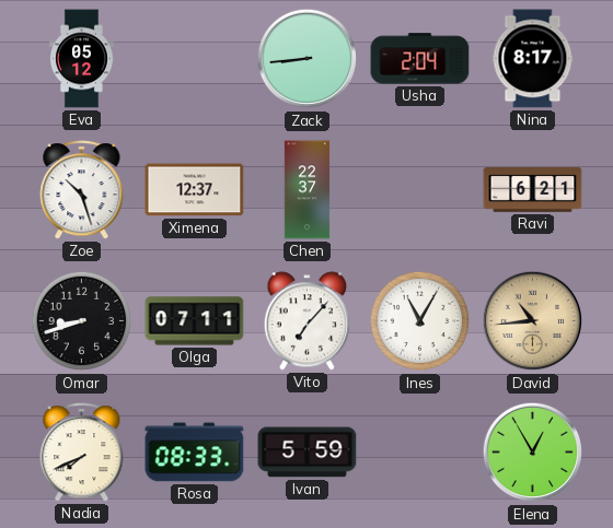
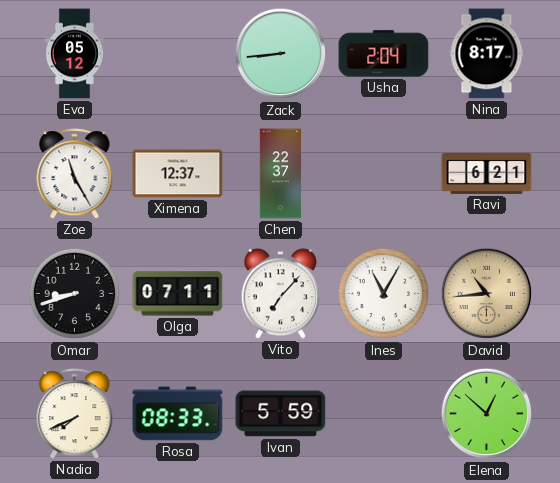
Zoe: 10:27 -> 11:25 (75, 174)
Elena: 12:55 -> 12:52 (487, 414)
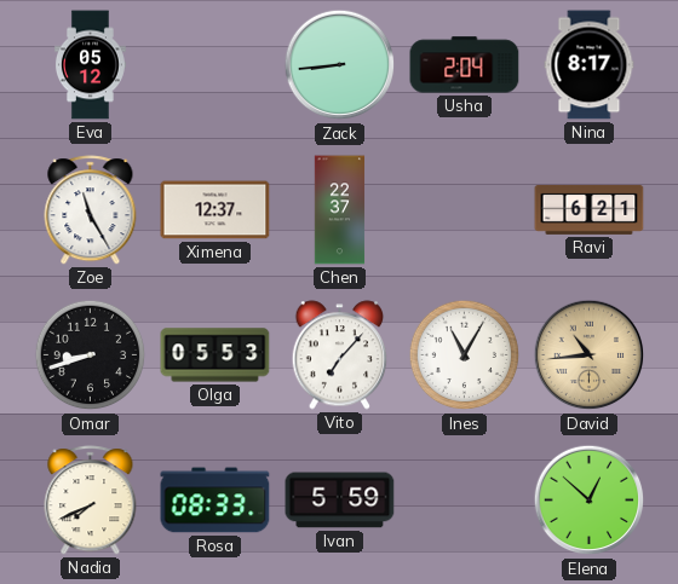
Olga: 07:11 -> 05:53 (216, 355)
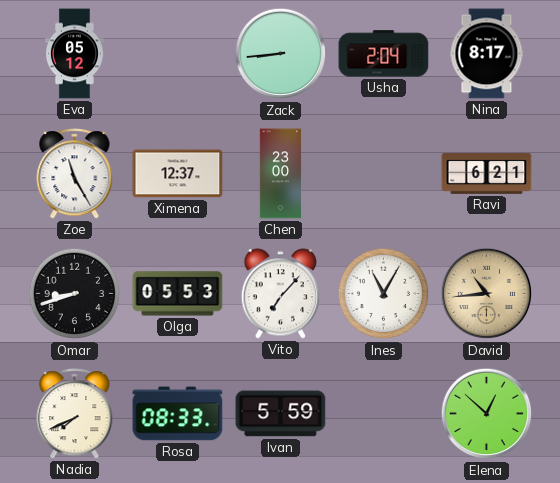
Chen: 22:37 -> 23:00 (281, 174)
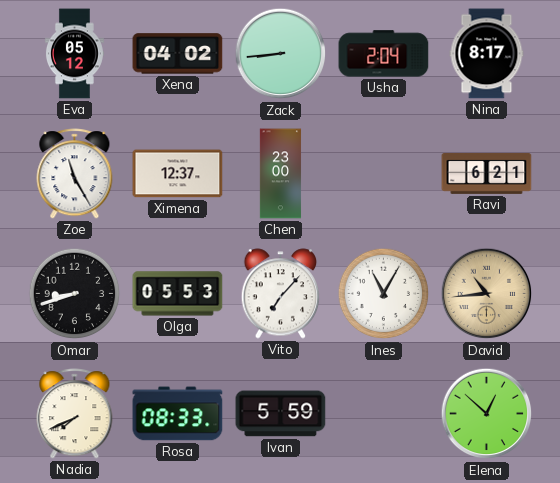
Xena: none -> 04:02 (178, 54)
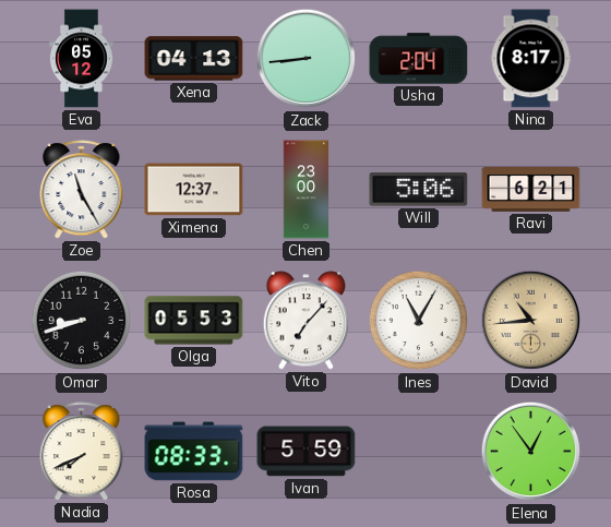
Xena: 04:02 -> 04:13 (194, 59)
Will: none -> 5:06 (419, 190)
Elena: 12:52 -> 12:54 (531, 452)
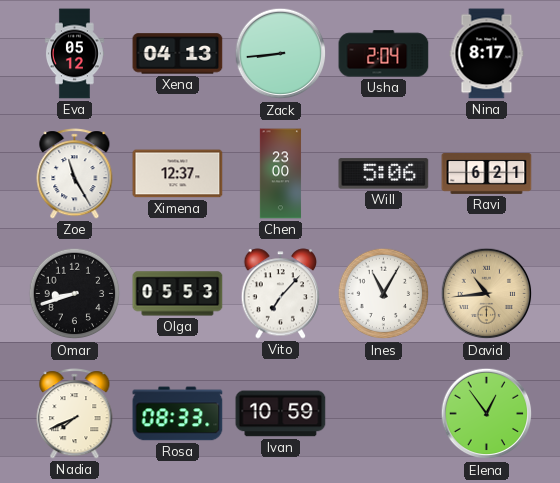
Ivan: 5:59 -> 10:59 (281, 414)
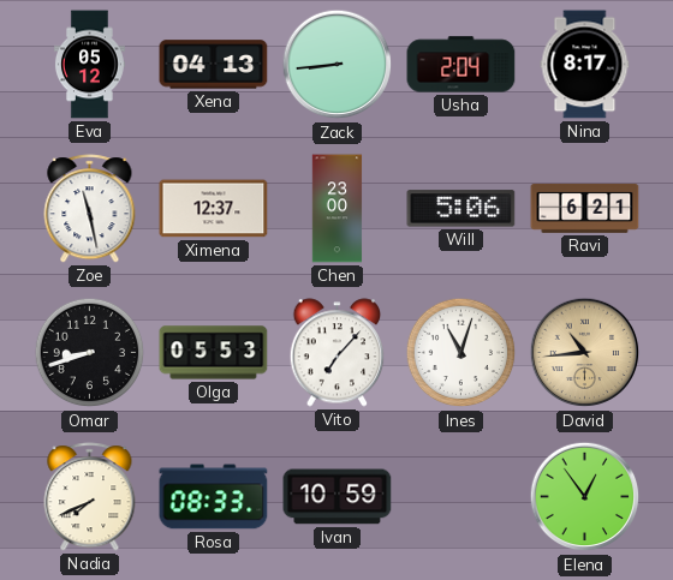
Zoe: 11:25 -> 11:28 (90, 209)
Ines: 11:05 -> 11:03 (461, 353)
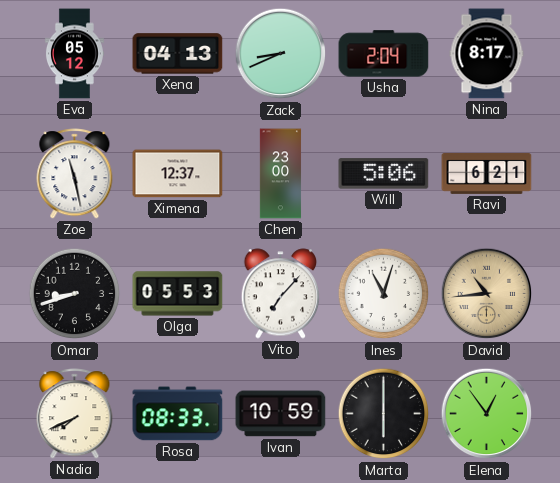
Zack: 8:44 -> 8:41 (281, 54)
Marta: none -> 6:00 (384, 414)
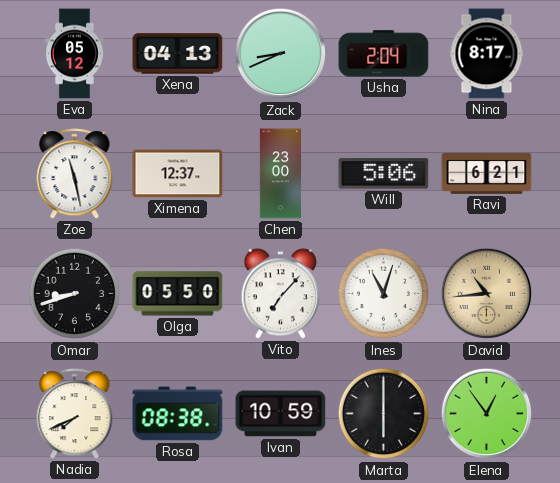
Olga: 05:53 -> 05:50 (178, 294)
Rosa: 08:33 -> 08:38 (178, 414)
